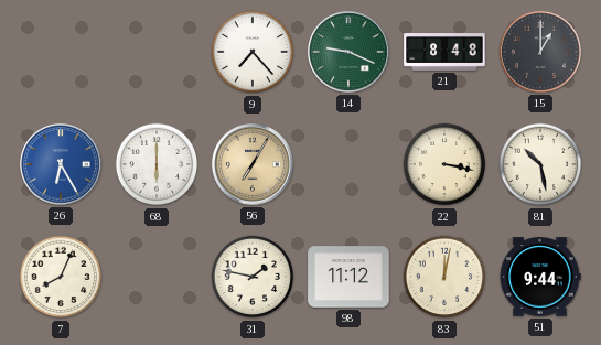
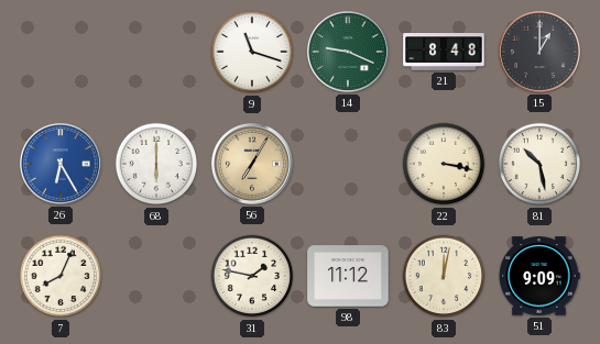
9: 7:23 -> 11:18 (252, 52)
51: 9:44 -> 9:09 (539, 276)
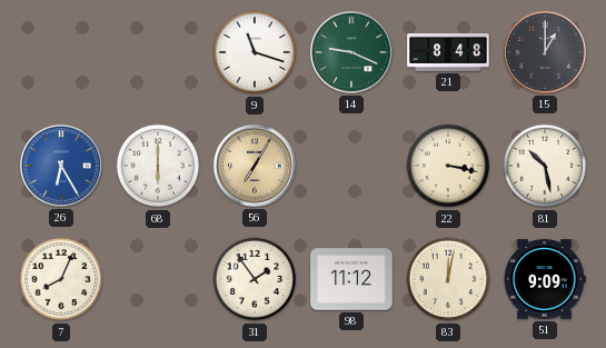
31: 1:47 -> 1:54 (255, 279)
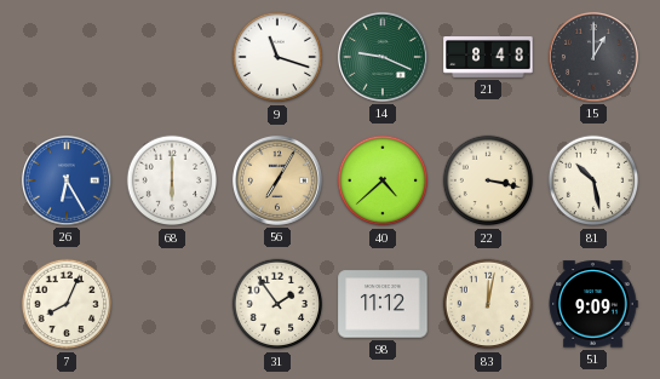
40: none -> 4:38 (383, 180)
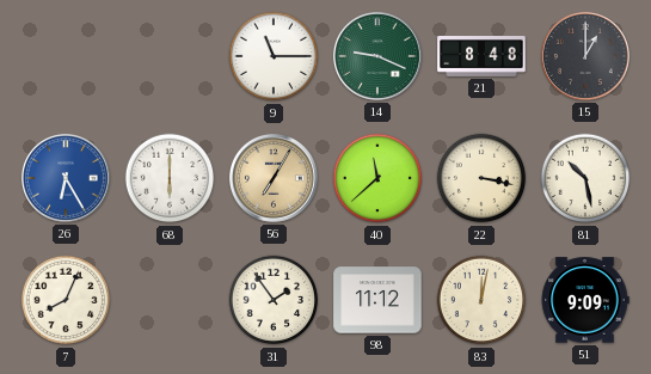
9: 11:18 -> 11:15 (274, 56)
40: 4:38 -> 11:38 (377, 178)
